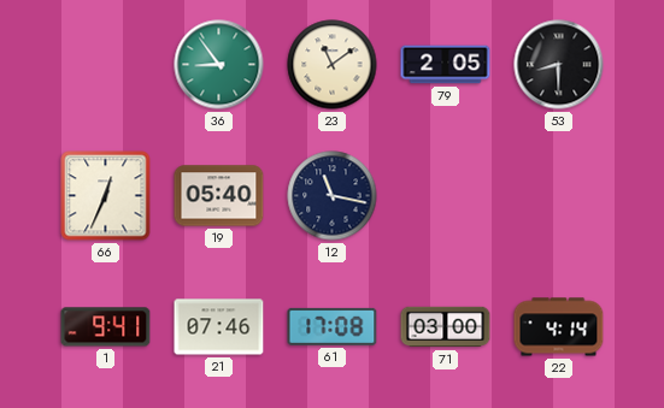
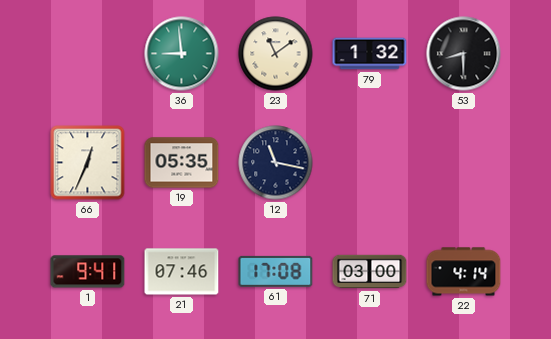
36: 8:54 -> 8:59 (182, 54)
79: 2:05 -> 1:32 (370, 54)
19: 05:40 -> 05:35 (182, 163)
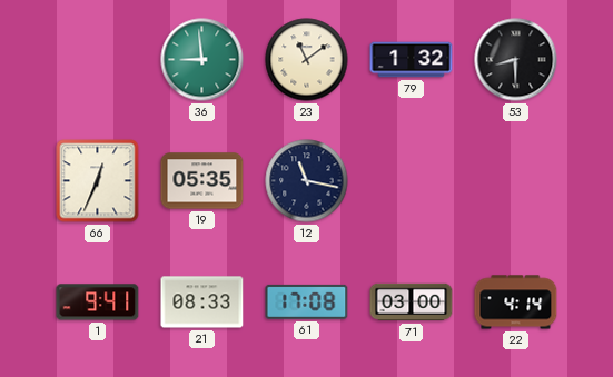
21: 07:46 -> 08:33 (202, 302)
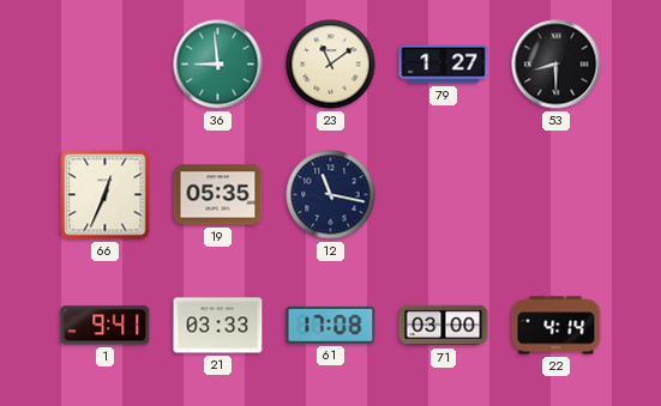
79: 1:32 -> 1:27 (444, 65)
21: 08:33 -> 03:33 (218, 326)
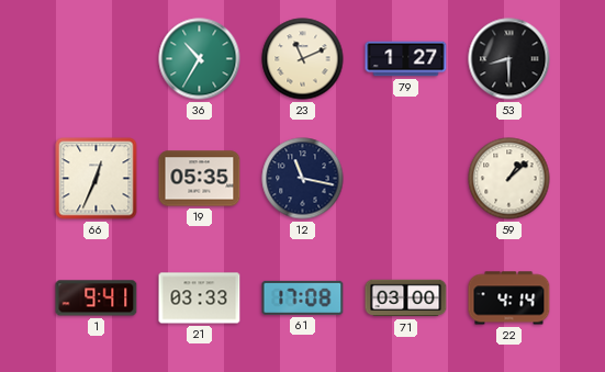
36: 8:59 -> 10:35 (200, 59)
23: 11:09 -> 11:11 (303, 59)
59: none -> 1:08 (509, 179)
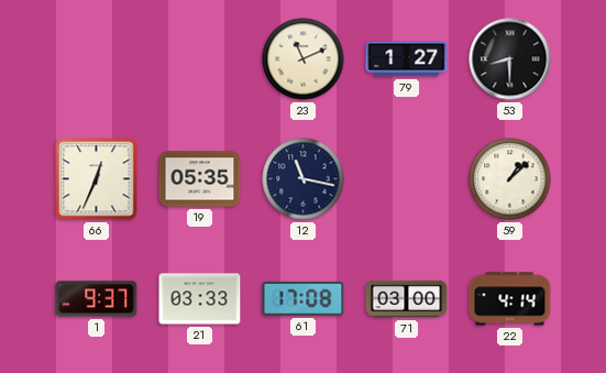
36: 10:35 -> none (200, 59)
1: 9:41 -> 9:37 (97, 299)
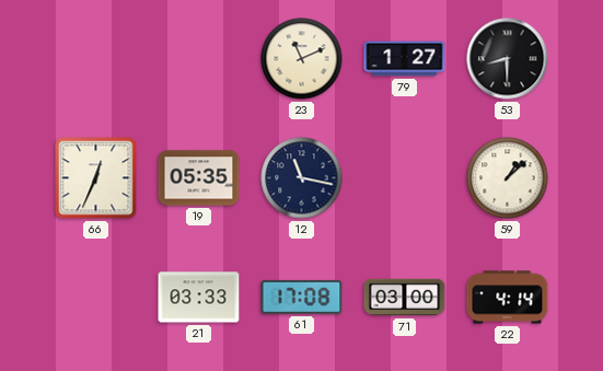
1: 9:37 -> none (97, 299)
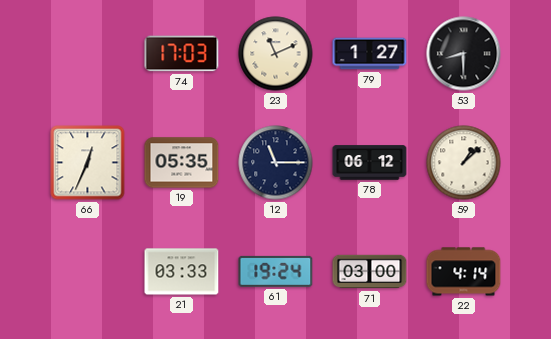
74: none -> 17:03 (182, 54)
12: 11:17 -> 11:15 (276, 163)
78: none -> 06:12 (370, 163)
61: 17:08 -> 19:24 (276, 271)
